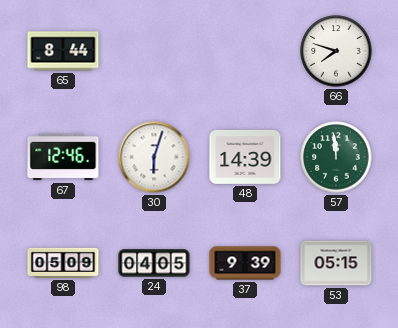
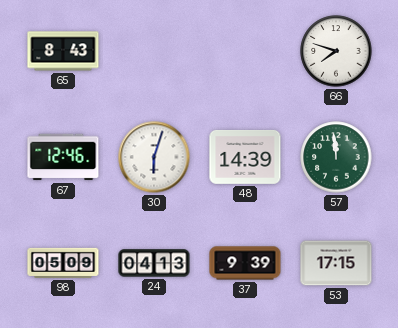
65: 8:44 -> 8:43 (63, 51)
24: 04:05 -> 04:13 (154, 263)
53: 05:15 -> 17:15 (336, 263)
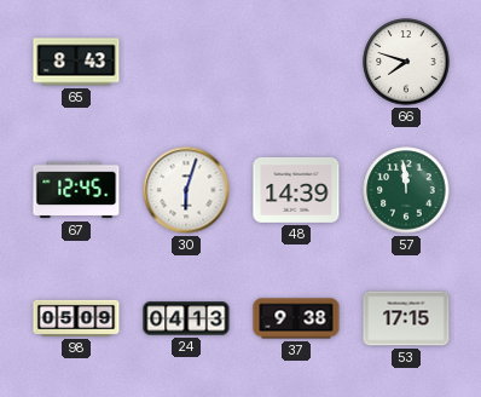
67: 12:46 -> 12:45 (76, 190)
37: 9:39 -> 9:38 (296, 318)
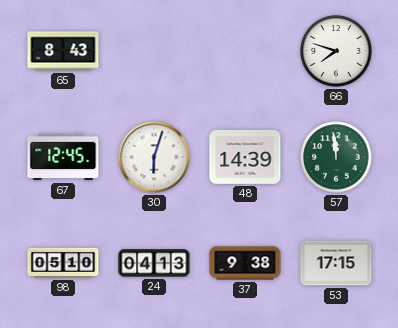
98: 05:09 -> 05:10 (63, 263)
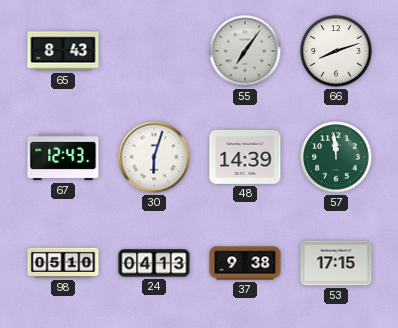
55: none -> 7:06 (245, 51)
66: 7:48 -> 8:12 (336, 51)
67: 12:45 -> 12:43 (63, 157)
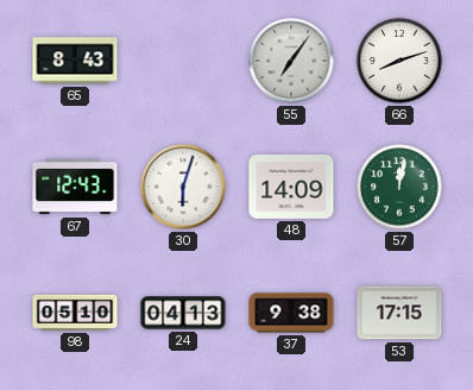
48: 14:39 -> 14:09 (291, 187)
57: 11:59 -> 12:02 (399, 187)
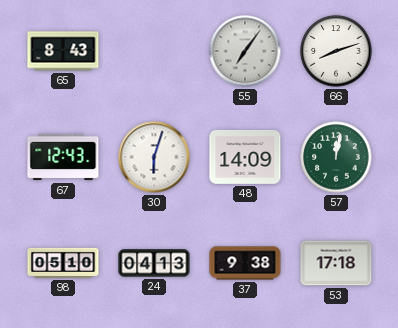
53: 17:15 -> 17:18 (336, 263)
